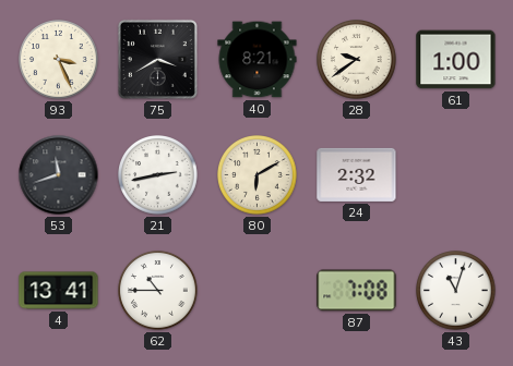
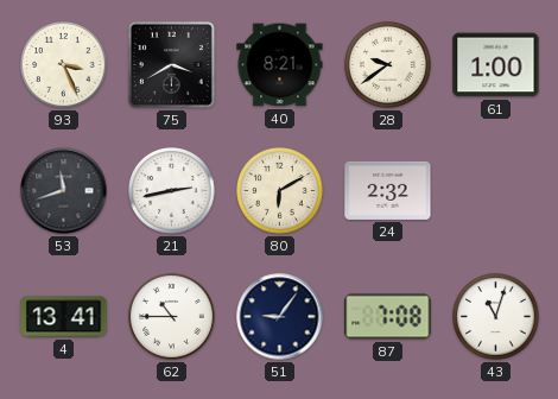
51: none -> 9:06 (280, 317)
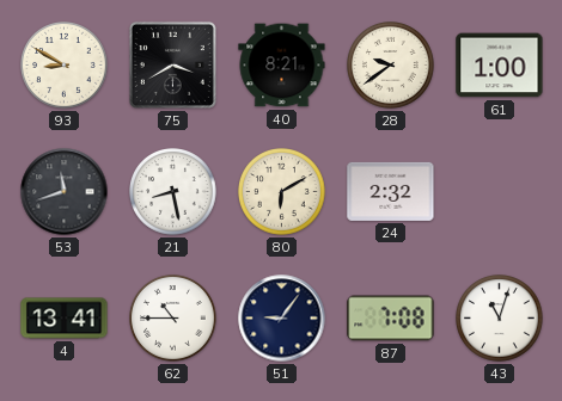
93: 3:26 -> 8:50 (65, 66)
21: 2:43 -> 8:28 (173, 192)
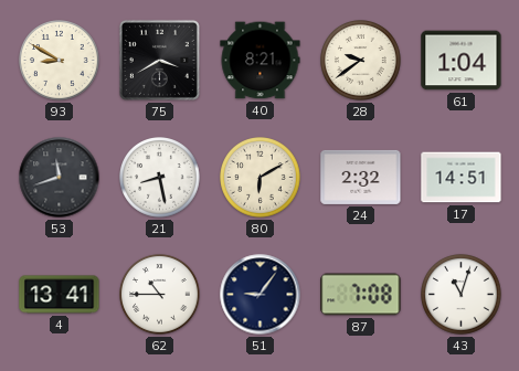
61: 1:00 -> 1:04 (462, 61)
17: none -> 14:51 (462, 178)
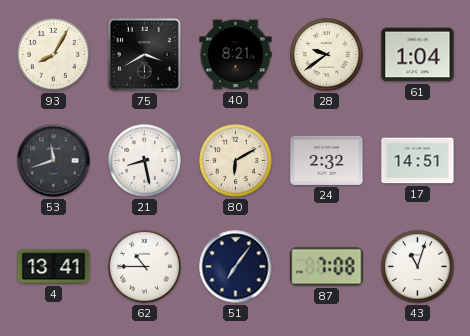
93: 8:50 -> 8:05 (54, 55)
51: 9:06 -> 7:06 (236, 267)
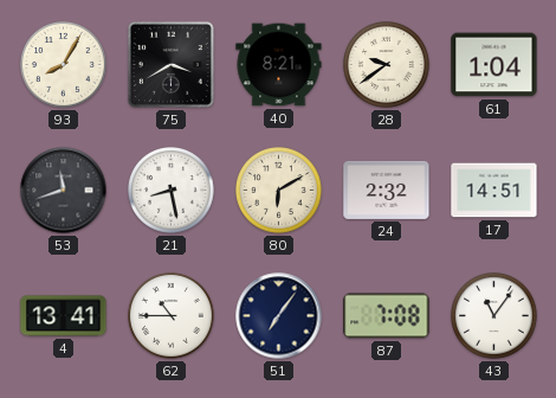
43: 11:03 -> 11:06 (494, 316)
